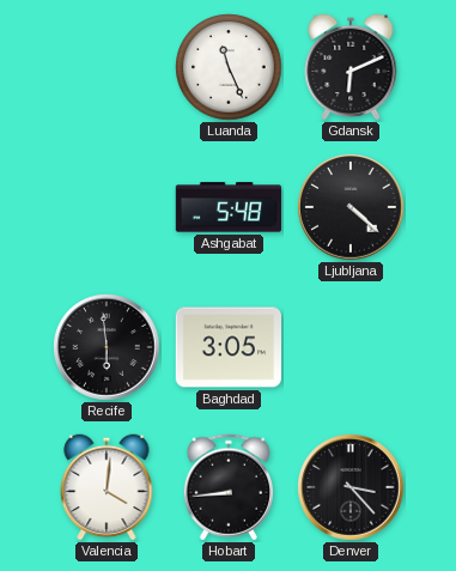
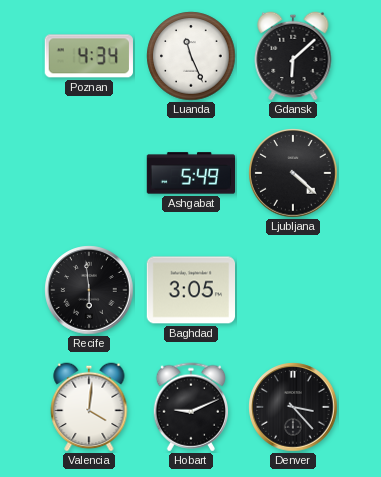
Poznan: none -> 4:34 (89, 56)
Gdansk: 6:11 -> 6:08 (293, 56)
Ashgabat: 5:48 -> 5:49 (190, 173)
Hobart: 8:44 -> 9:11 (190, 407)
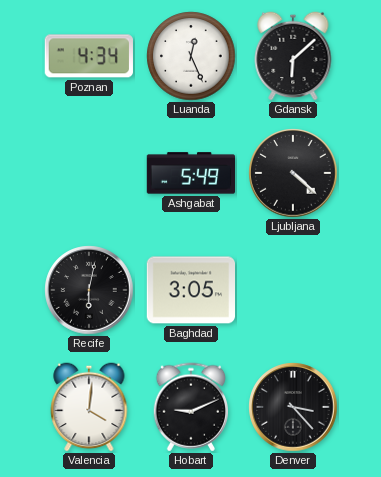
Luanda: 11:26 -> 12:26 (191, 56)
Recife: 5:59 -> 6:02 (89, 290)
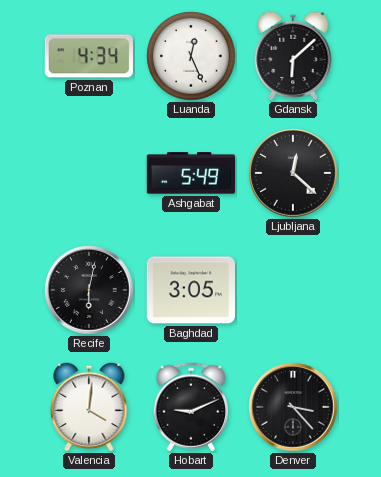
Ljubljana: 4:22 -> 12:22 (293, 173)
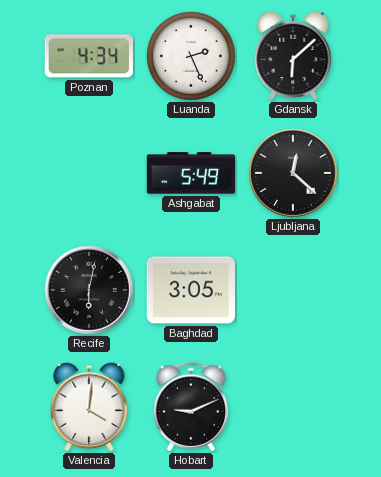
Luanda: 12:26 -> 2:26 (191, 56)
Denver: 3:23 -> none (293, 407)
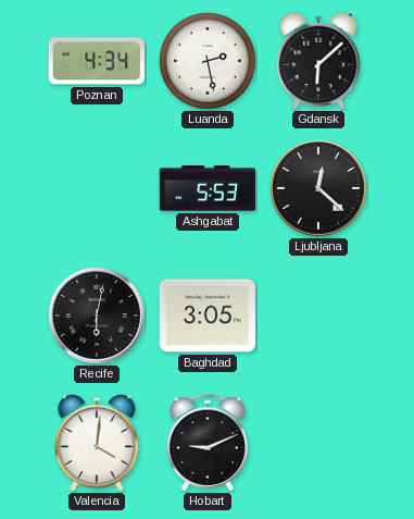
Luanda: 2:26 -> 2:28 (208, 61)
Ashgabat: 5:49 -> 5:53 (206, 188)
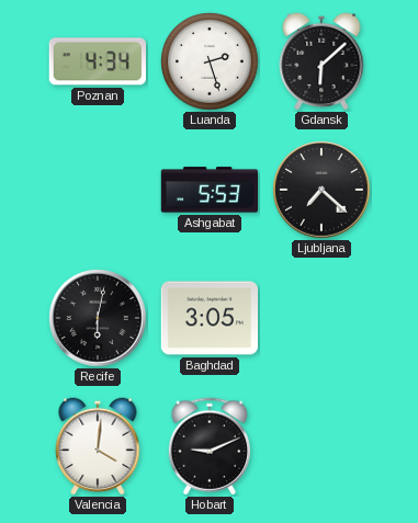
Luanda: 2:28 -> 2:27 (210, 61)
Ljubljana: 12:22 -> 7:22 (321, 190)
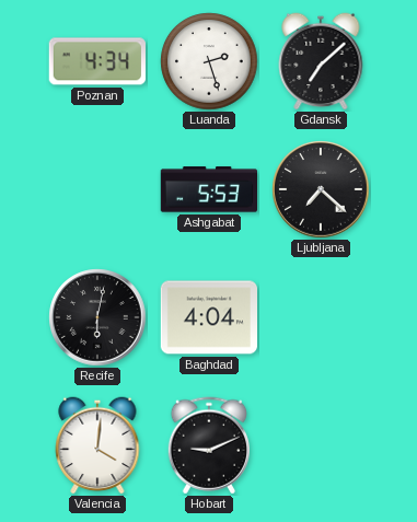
Gdansk: 6:08 -> 7:08 (321, 61)
Baghdad: 3:05 -> 4:04 (208, 317)
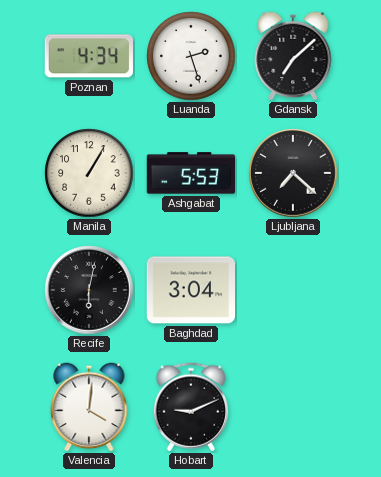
Manila: none -> 1:05 (89, 173)
Baghdad: 4:04 -> 3:04 (190, 290)
